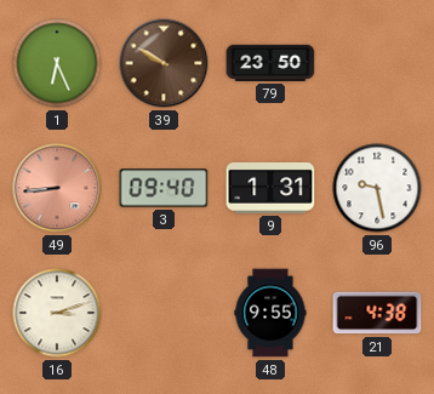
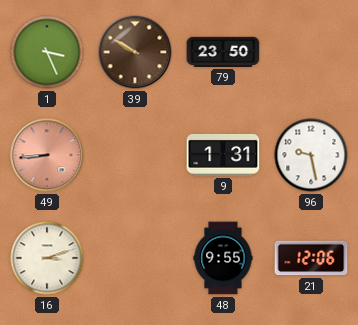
1: 6:26 -> 3:26 (47, 52)
3: 09:40 -> none (164, 188)
21: 4:38 -> 12:06 (311, 258)
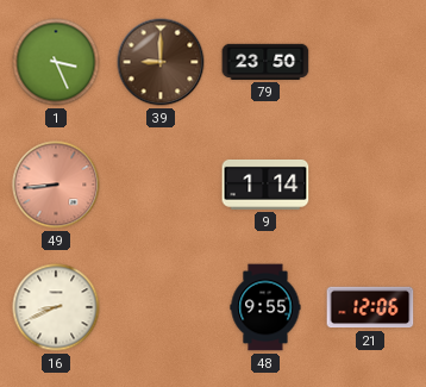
39: 9:50 -> 9:00 (161, 62)
9: 1:31 -> 1:14 (265, 185)
96: 9:28 -> none (311, 155)
16: 3:12 -> 8:41 (56, 307)
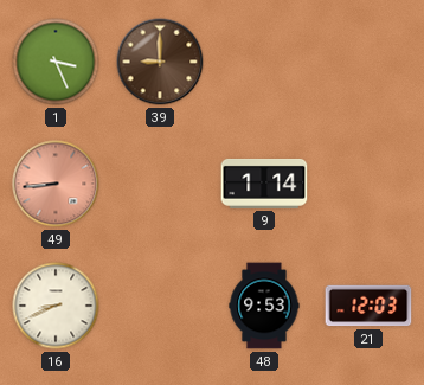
79: 23:50 -> none (265, 62)
48: 9:55 -> 9:53 (264, 306)
21: 12:06 -> 12:03 (368, 306)
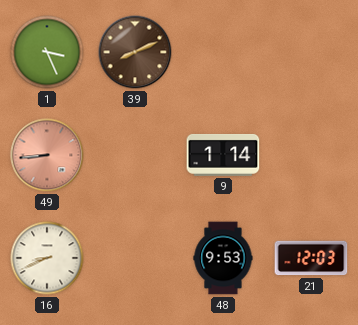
39: 9:00 -> 8:11 (135, 52)
